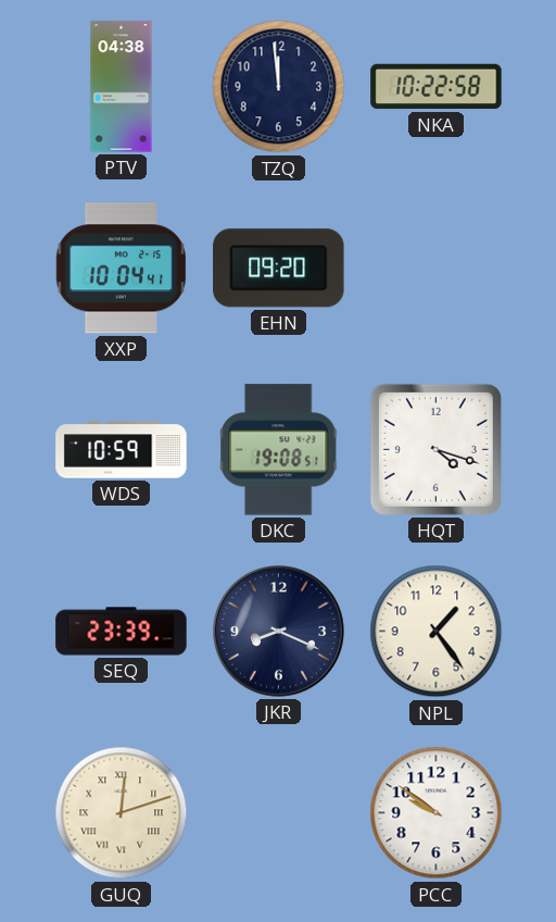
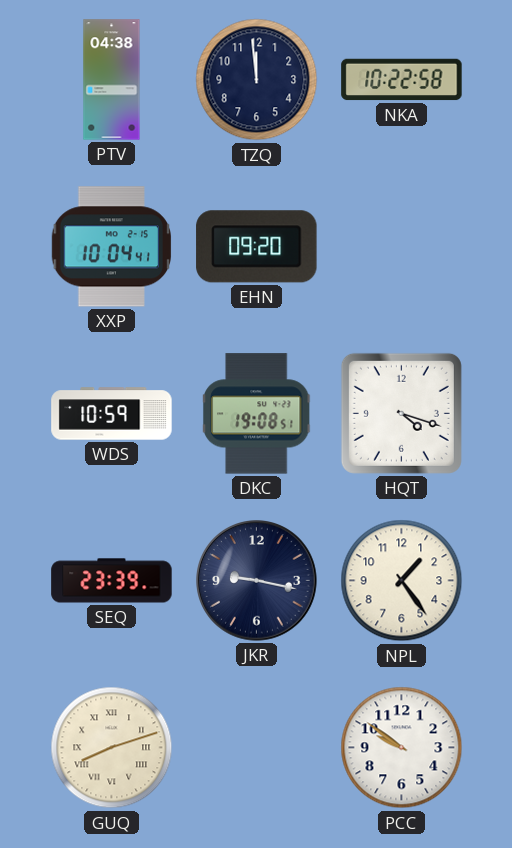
JKR: 8:19 -> 9:17 (257, 581)
GUQ: 12:12 -> 8:12 (112, 748)
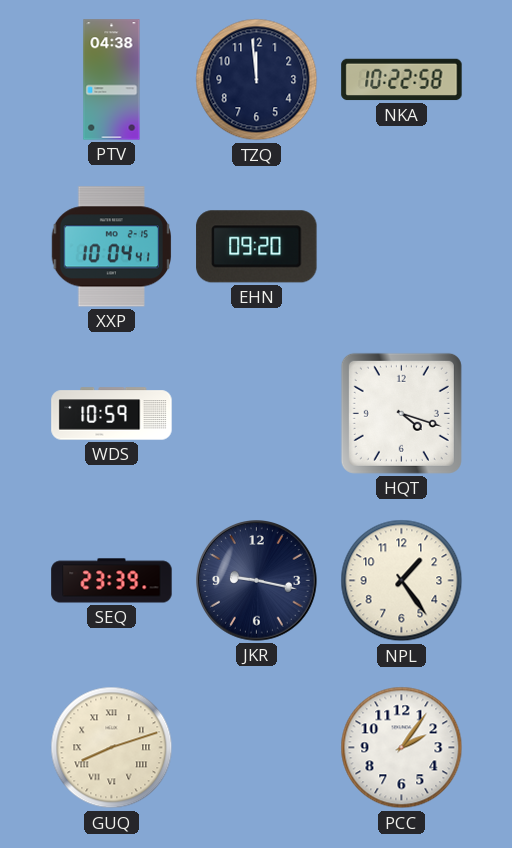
DKC: 19:08 -> none (257, 414)
PCC: 9:51 -> 2:06 (402, 748)
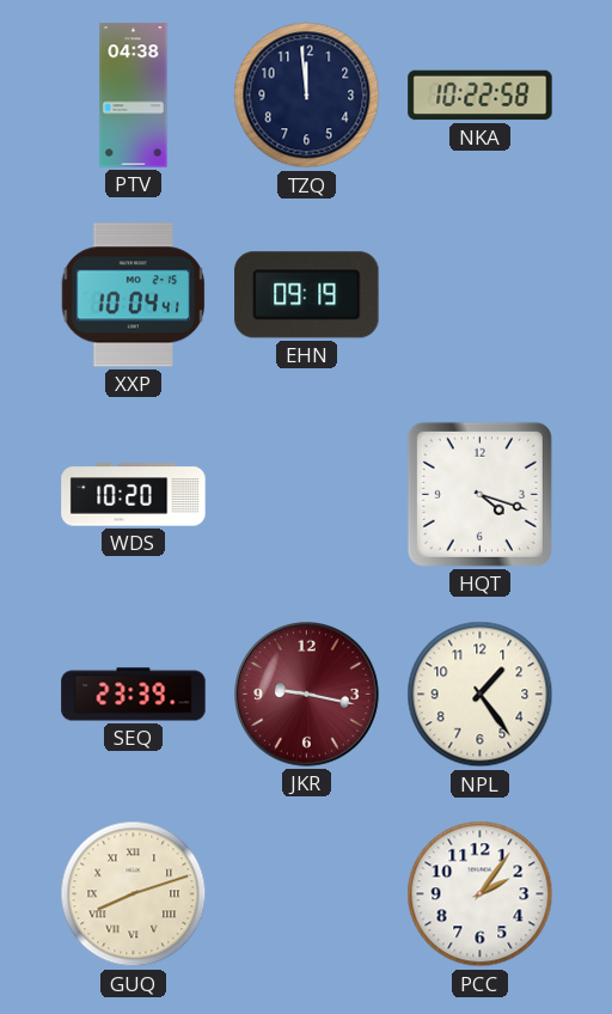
EHN: 09:20 -> 09:19 (307, 295)
WDS: 10:59 -> 10:20 (134, 495)
JKR dial: navy -> burgundy (307, 695)
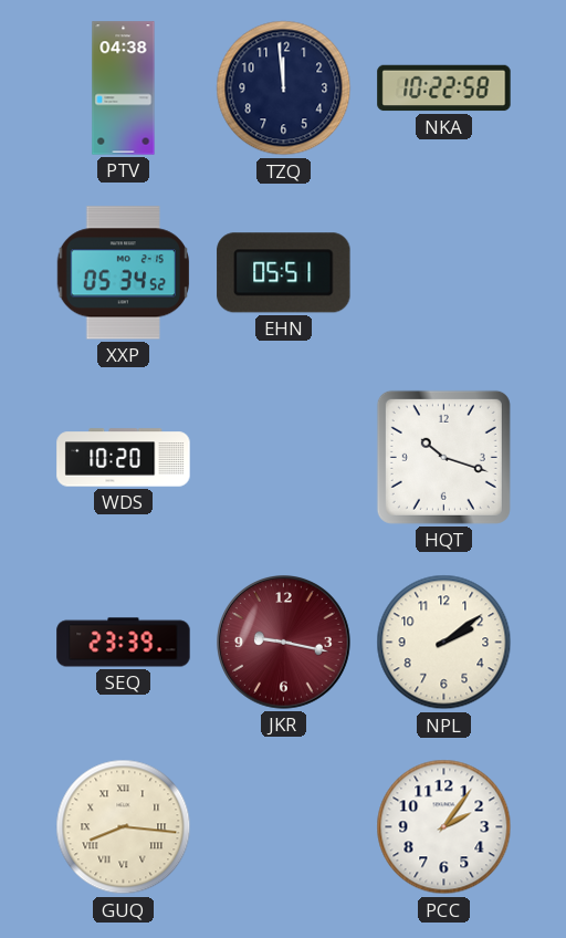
XXP: 10:04 -> 05:34 (123, 273)
EHN: 09:19 -> 05:51 (284, 273)
HQT: 4:18 -> 10:18 (443, 457)
NPL: 1:24 -> 2:09 (444, 643)
GUQ: 8:12 -> 8:16 (124, 827)
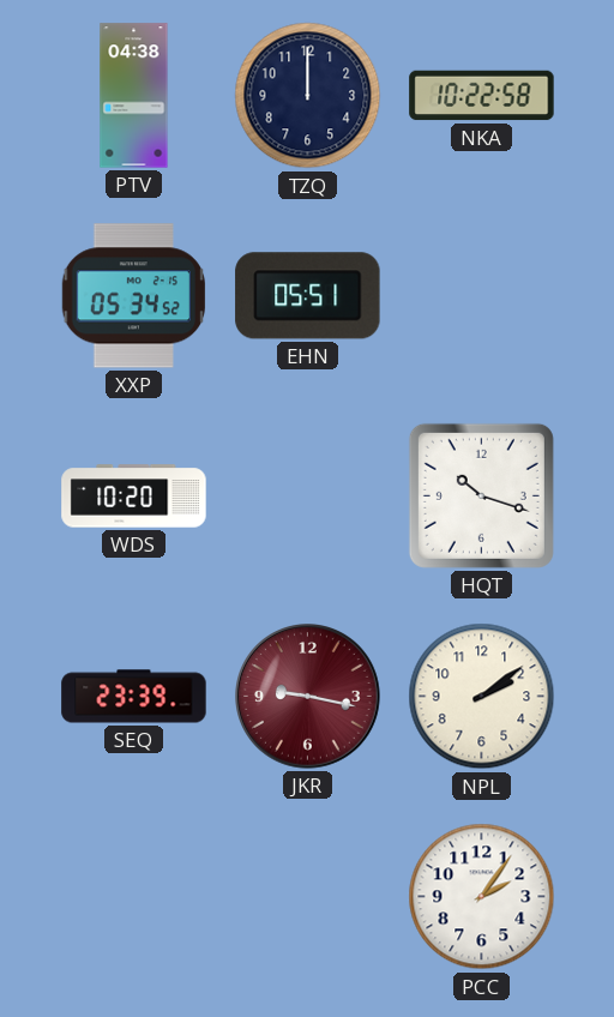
TZQ: 11:59 -> 12:00 (308, 96)
GUQ: 8:16 -> none (124, 827)
